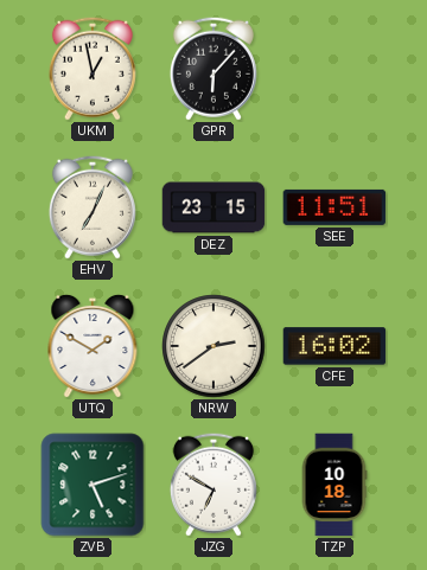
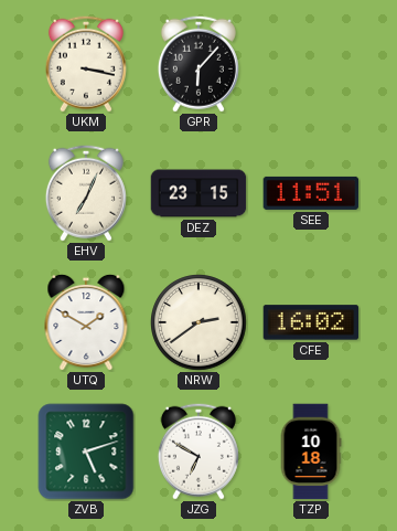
UKM: 12:58 -> 3:17 (86, 64)
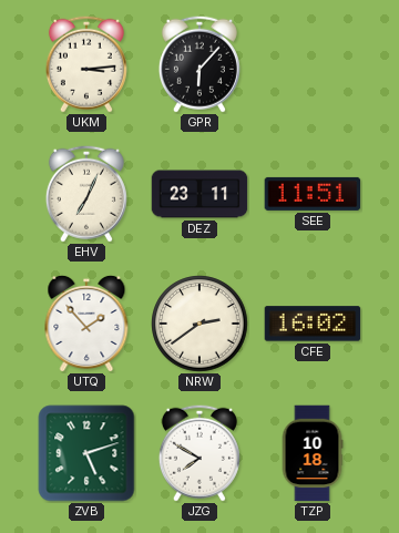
UKM: 3:17 -> 3:14 (86, 64)
DEZ: 23:15 -> 23:11 (199, 194)
UTQ: 1:50 -> 1:53 (86, 322)
JZG: 6:50 -> 7:50 (199, 453)
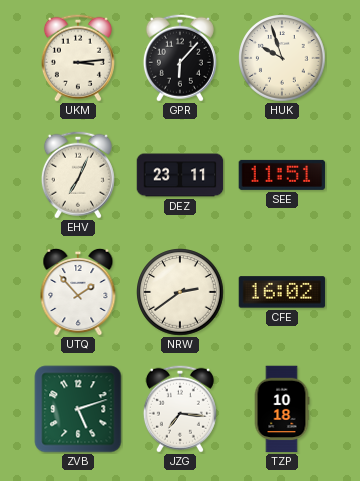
HUK: none -> 9:57 (282, 58)
JZG: 7:50 -> 7:16 (180, 409)
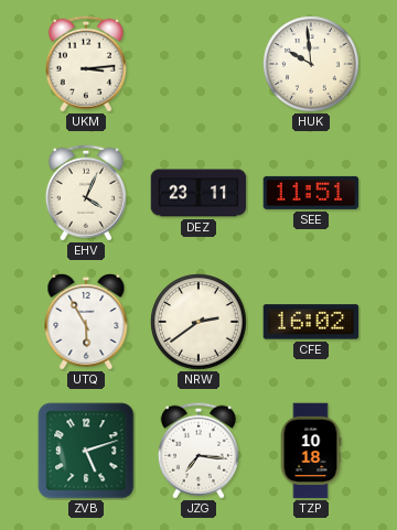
GPR: 6:07 -> none (180, 58)
HUK: 9:57 -> 9:59 (311, 64)
EHV: 7:04 -> 4:04 (86, 193)
UTQ: 1:53 -> 5:55 (86, 321)
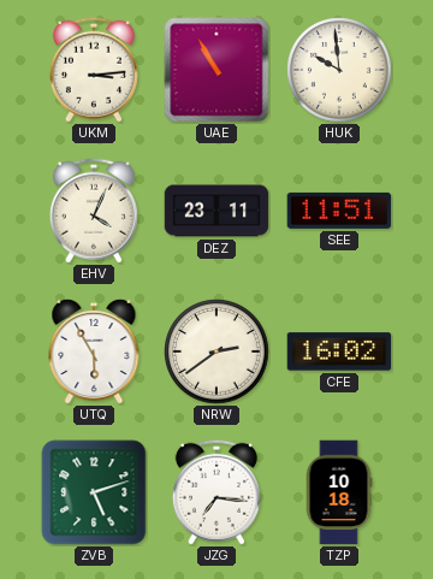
UAE: none -> 10:55 (216, 70)
